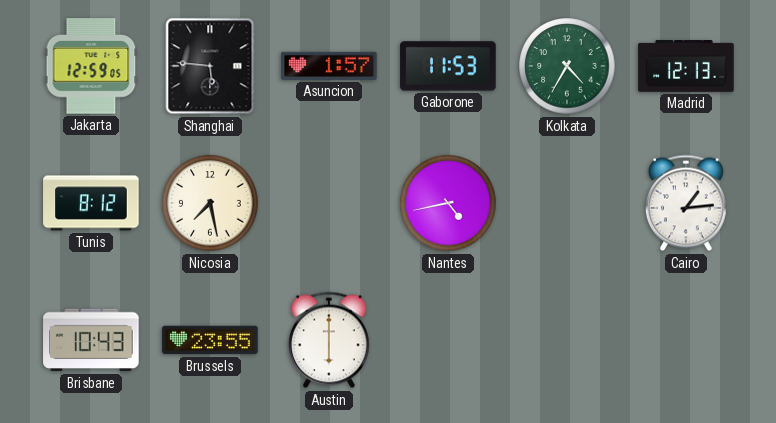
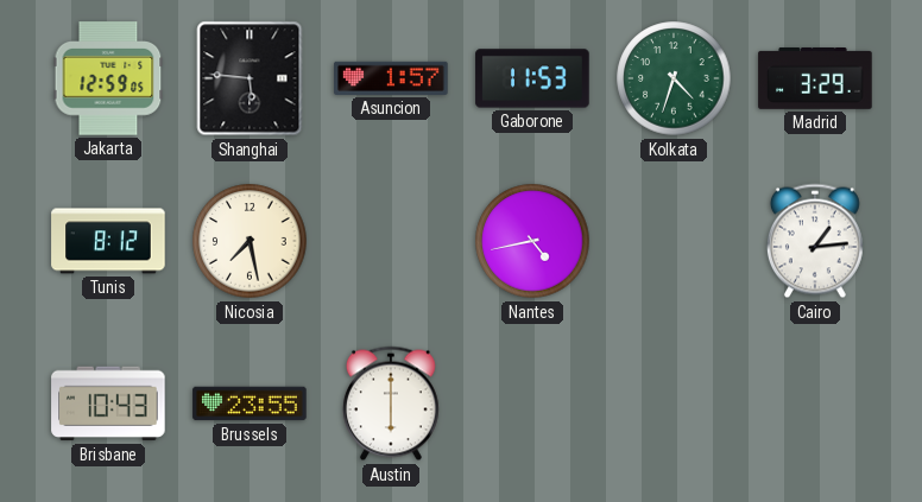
Kolkata: 4:35 -> 4:33 (674, 78)
Madrid: 12:13 -> 3:29 (815, 80)
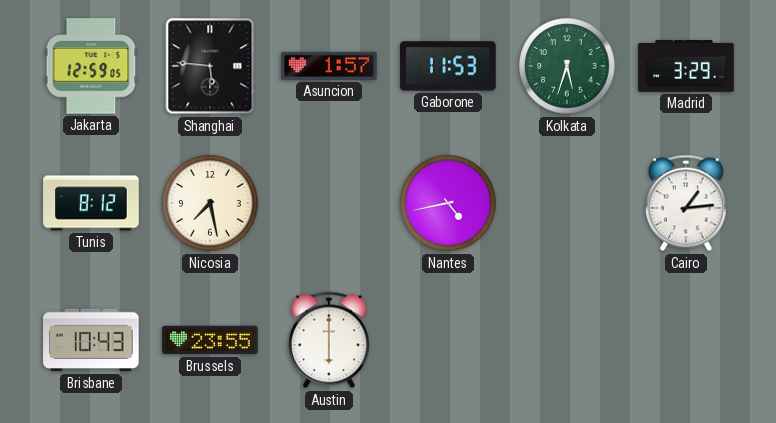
Kolkata: 4:33 -> 5:33 (567, 66)
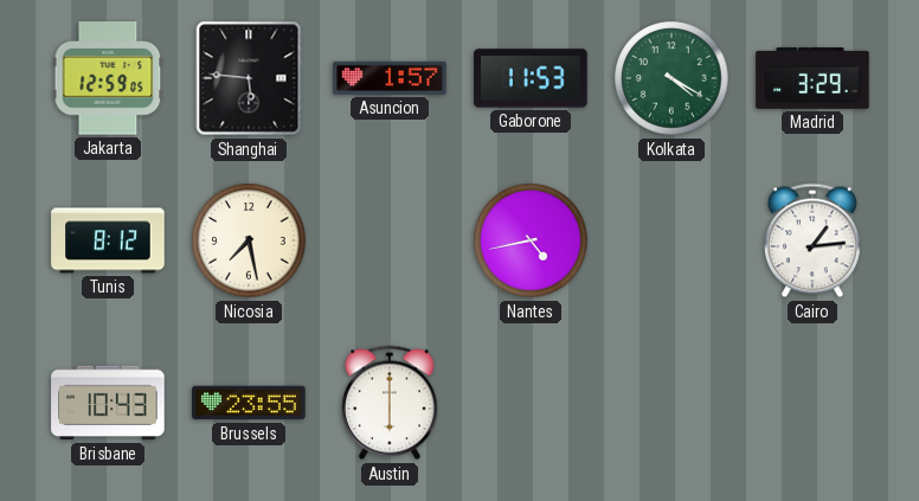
Kolkata: 5:33 -> 4:20 (671, 78)
